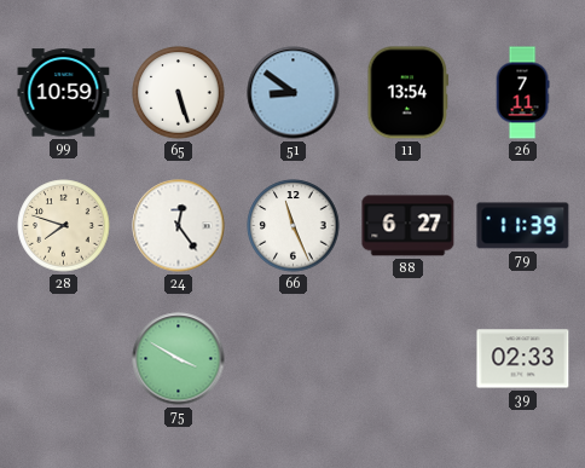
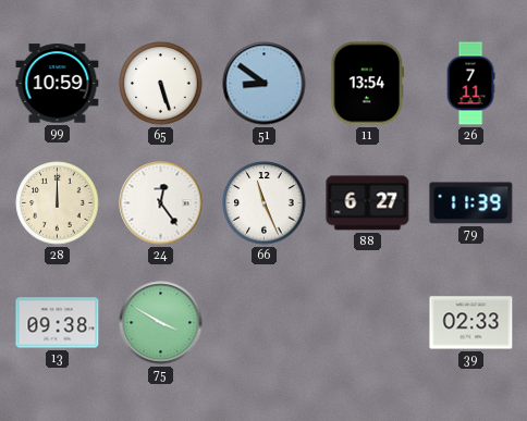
28: 7:48 -> 12:00 (58, 203)
13: none -> 09:38 (58, 323)
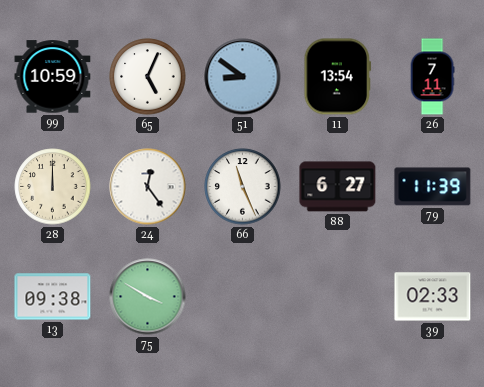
65: 5:27 -> 5:04 (148, 77)
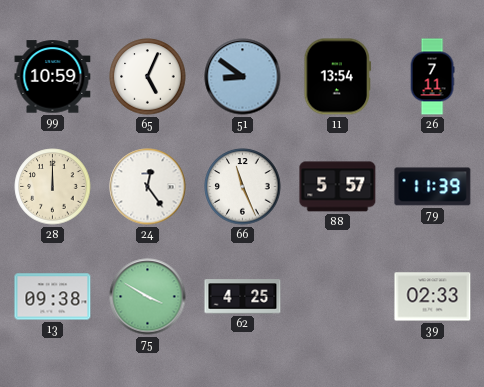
88: 6:27 -> 5:57 (338, 187)
62: none -> 4:25 (243, 297)
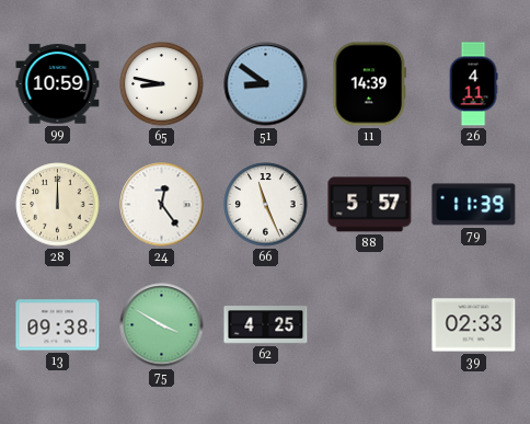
65: 5:04 -> 8:47 (162, 84)
11: 13:54 -> 14:39 (370, 84)
26: 7:11 -> 4:11 (473, 84)
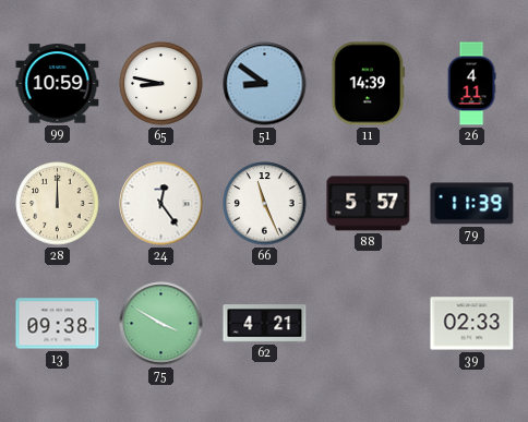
62: 4:25 -> 4:21 (265, 324)
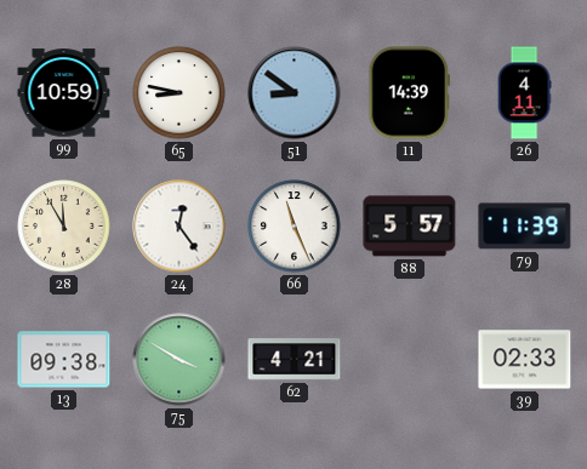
28: 12:00 -> 11:55 (64, 227)
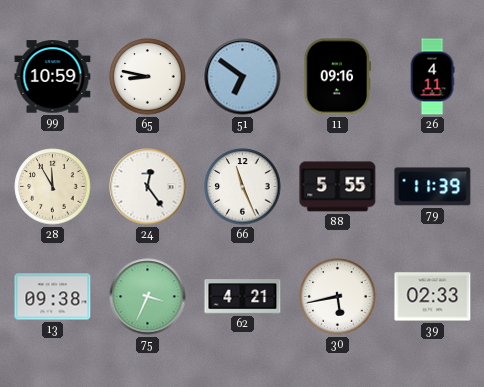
51: 8:51 -> 6:51 (243, 77)
11: 14:39 -> 09:16 (338, 77)
88: 5:57 -> 5:55 (338, 187)
75: 3:50 -> 3:34 (148, 297)
30: none -> 5:43 (338, 297)
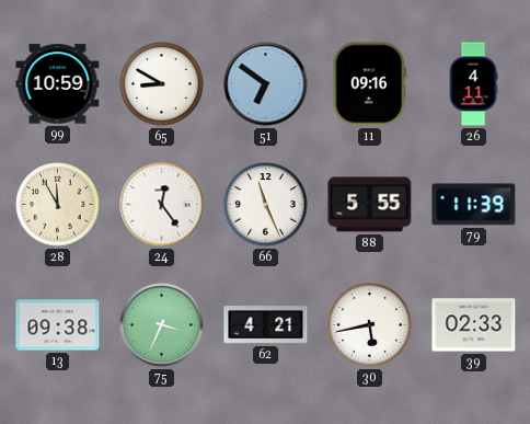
65: 8:47 -> 8:50 (162, 84)
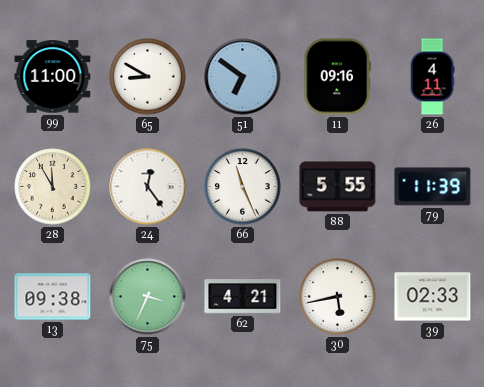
99: 10:59 -> 11:00 (53, 77)
